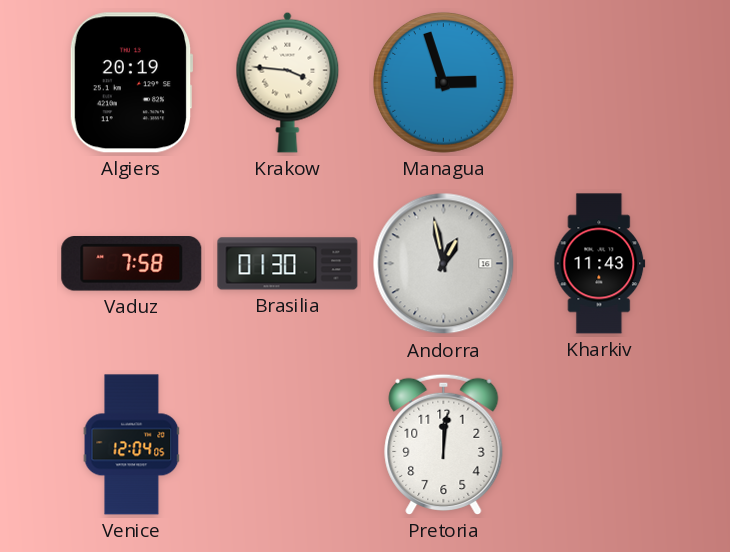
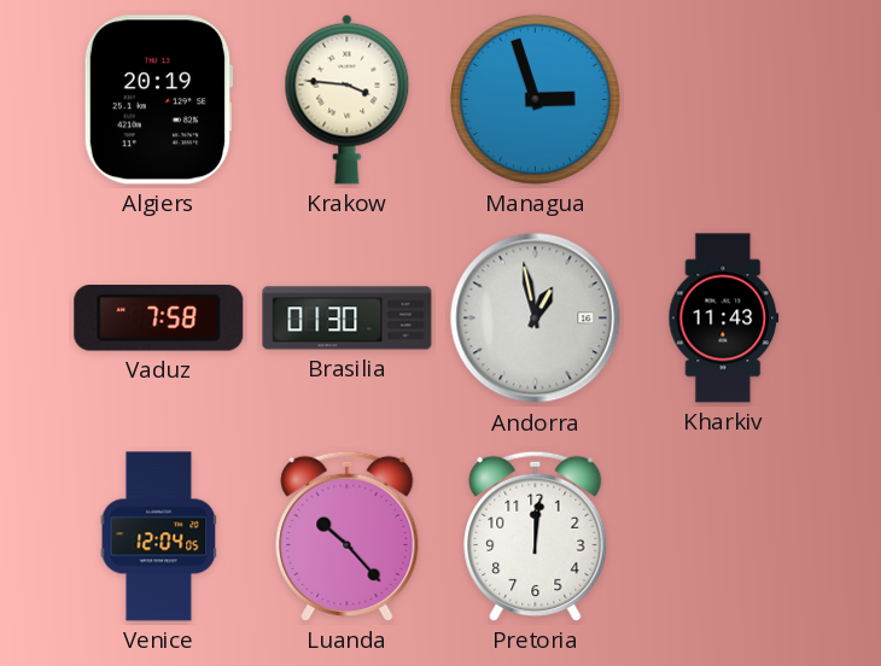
Luanda: none -> 10:23 (348, 536)
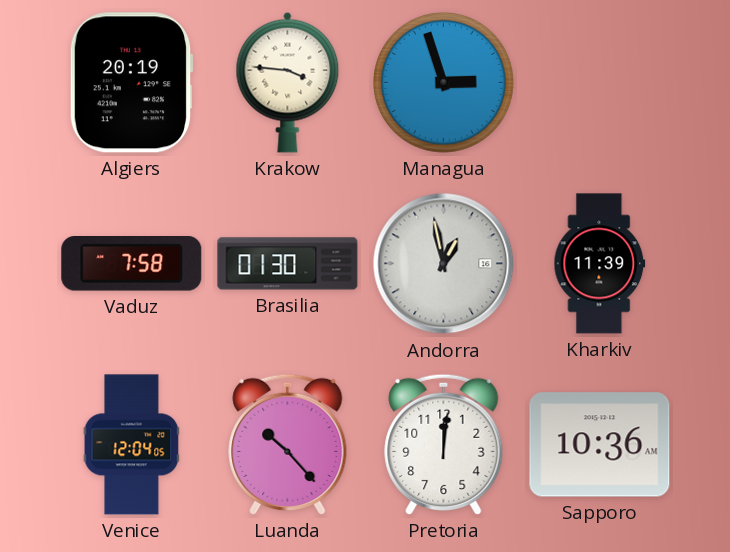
Kharkiv: 11:43 -> 11:39 (600, 264)
Sapporo: none -> 10:36 (600, 445)
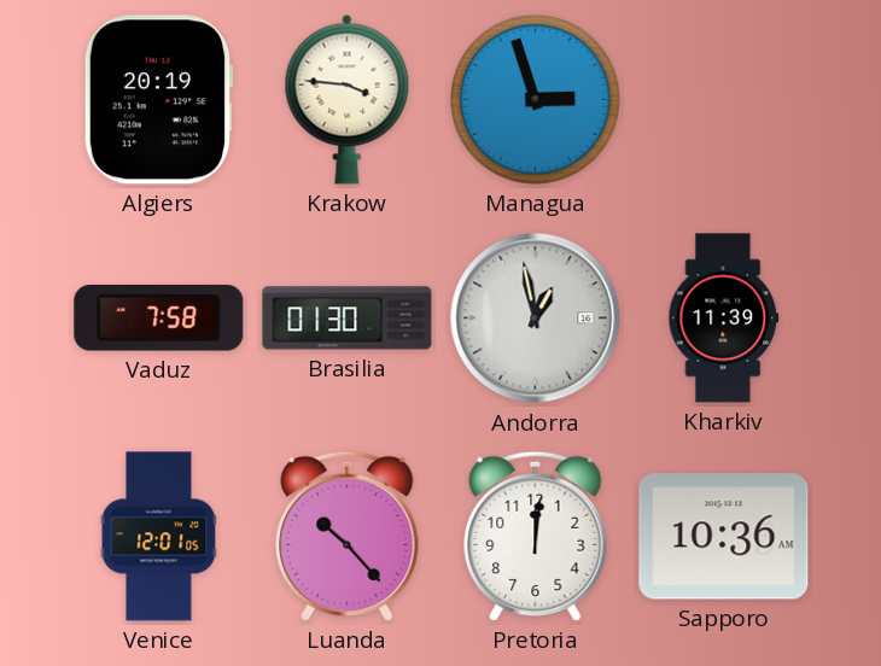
Venice: 12:04 -> 12:01 (159, 537)
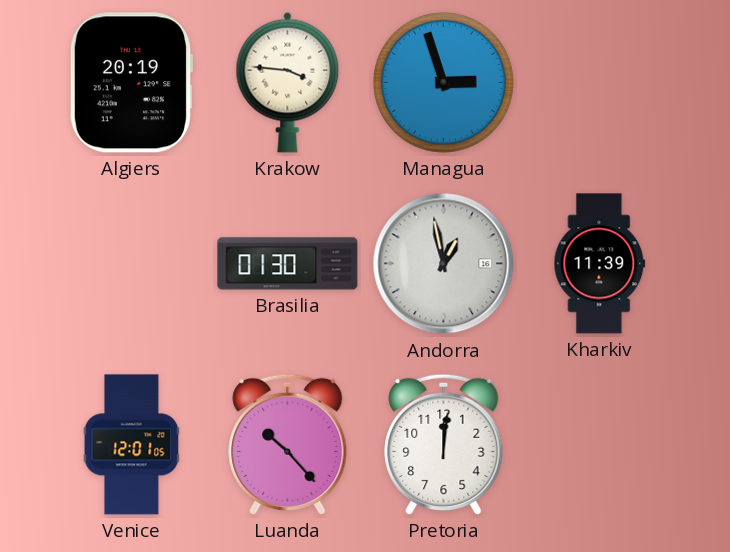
Vaduz: 7:58 -> none (159, 319)
Sapporo: 10:36 -> none (724, 537)
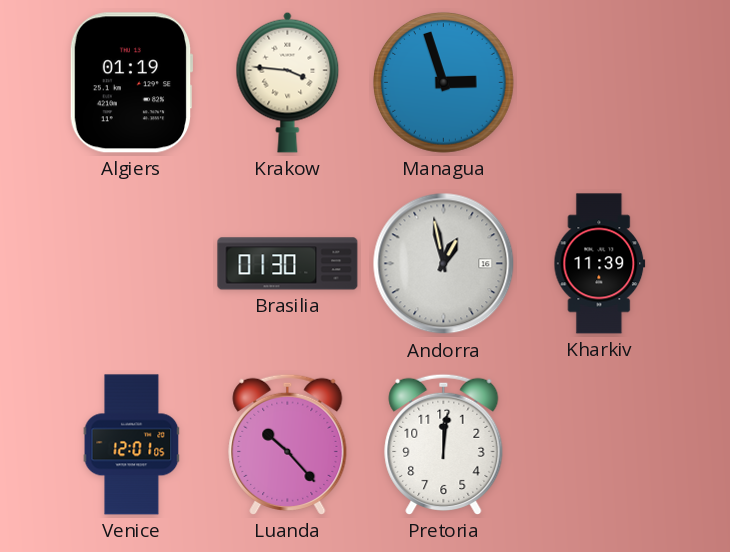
Algiers: 20:19 -> 01:19 (131, 83)
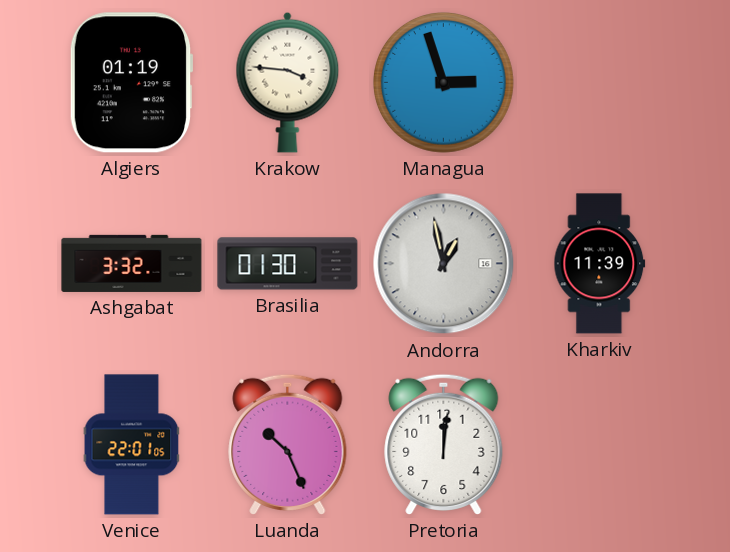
Ashgabat: none -> 3:32 (132, 263)
Venice: 12:01 -> 22:01 (132, 445)
Luanda: 10:23 -> 10:26 (288, 444)
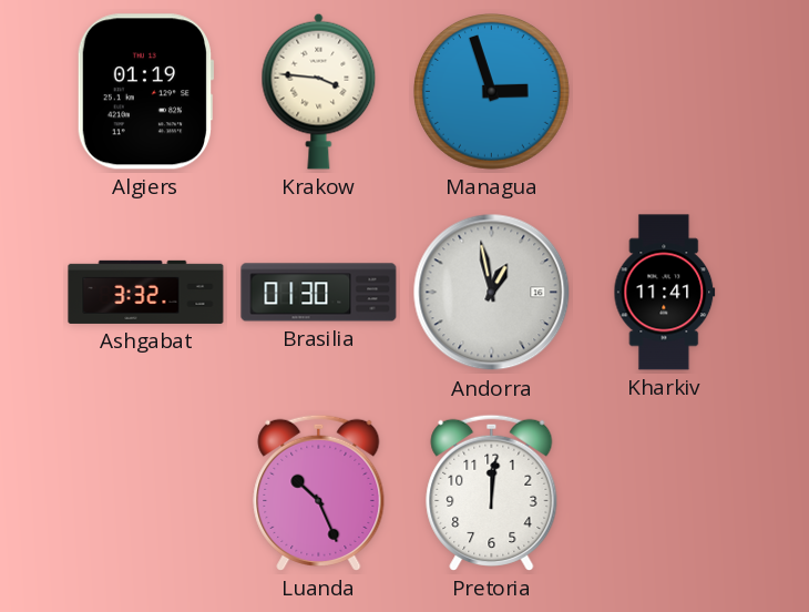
Kharkiv: 11:39 -> 11:41 (665, 293)
Venice: 22:01 -> none (132, 445)
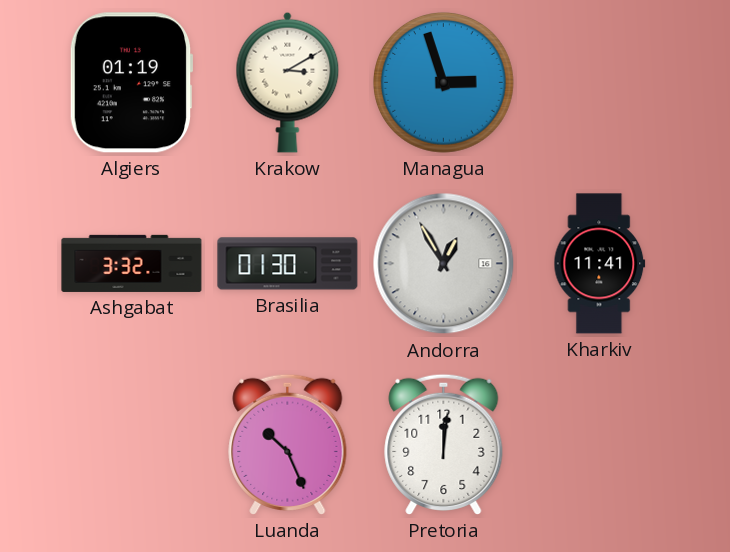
Krakow: 3:46 -> 3:10 (288, 82)
Andorra: 12:58 -> 12:55 (444, 264)
